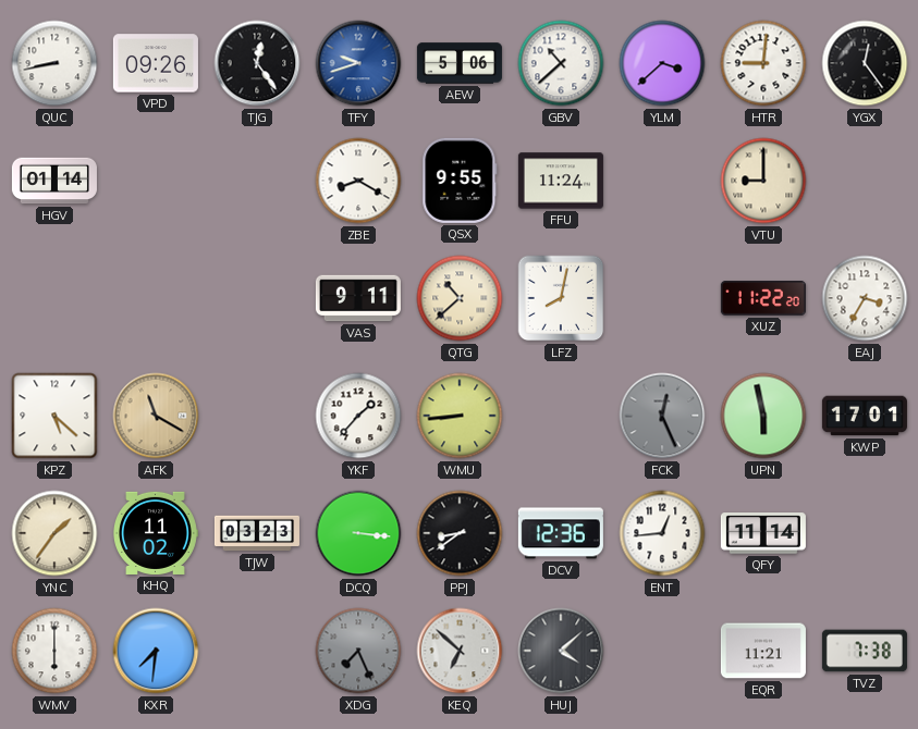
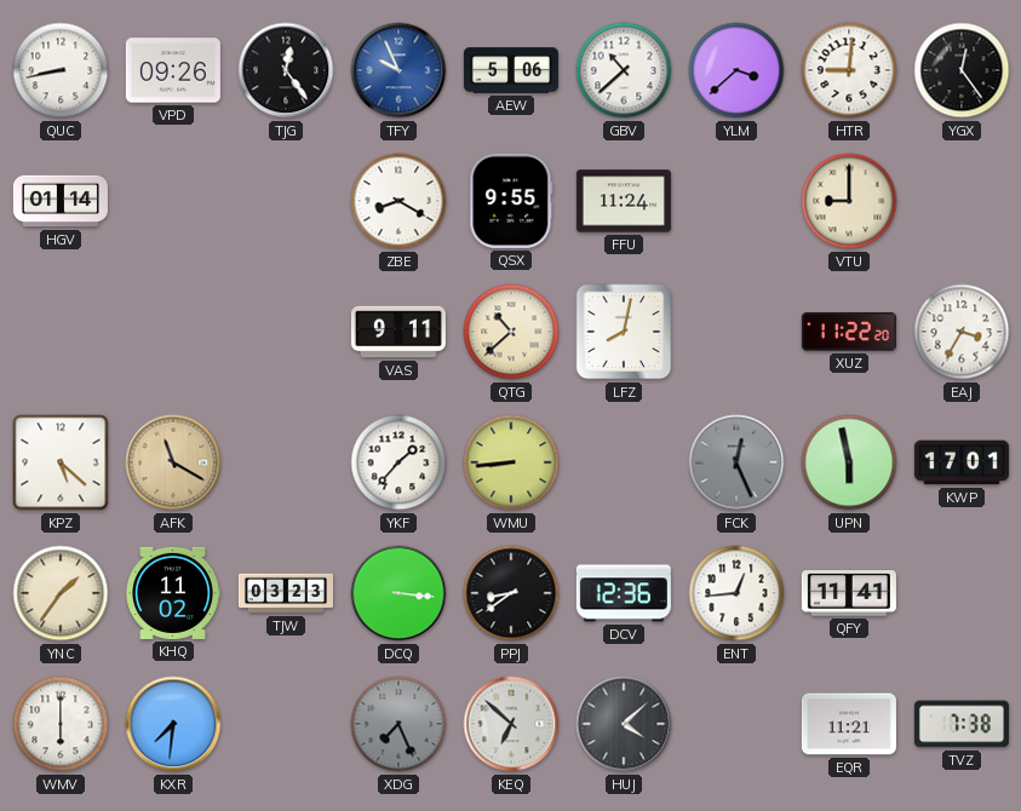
TFY: 9:42 -> 9:56 (398, 70)
QFY: 11:14 -> 11:41 (849, 593)
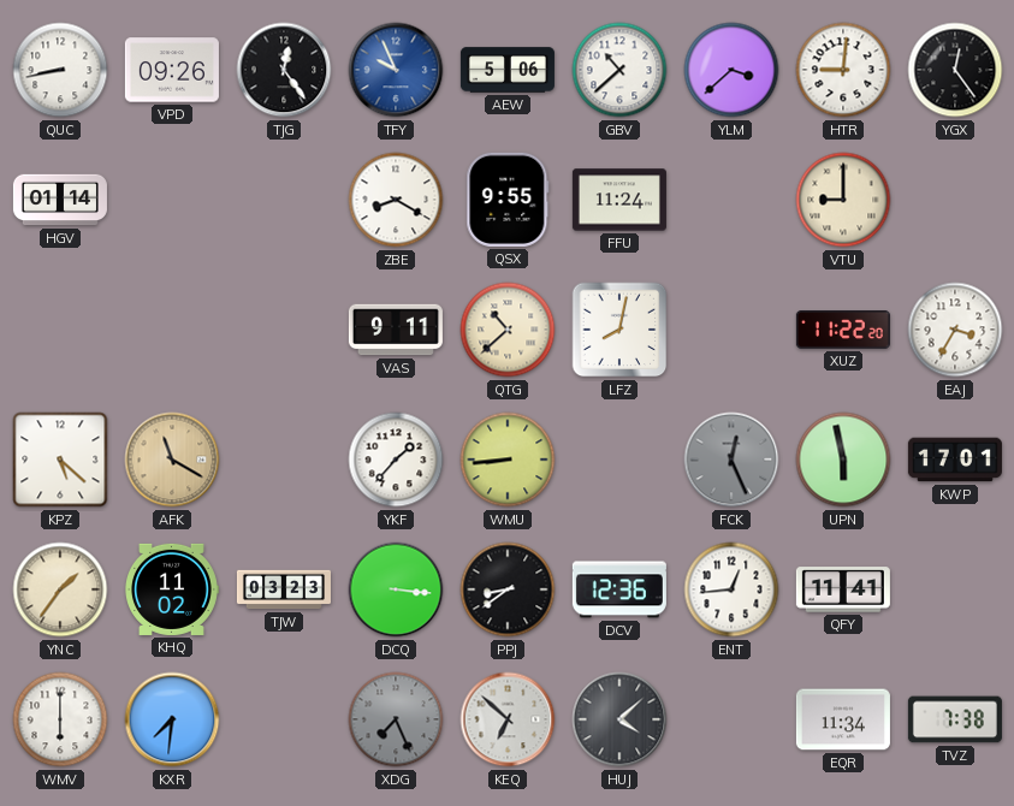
EQR: 11:21 -> 11:34 (843, 719)
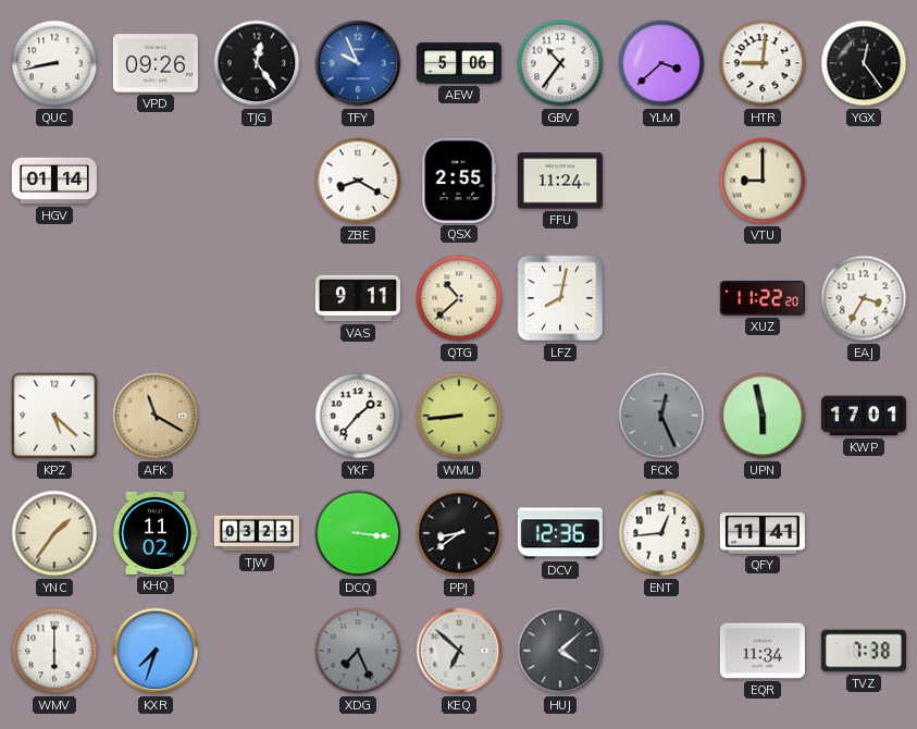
GBV: 10:38 -> 10:36 (560, 63)
QSX: 9:55 -> 2:55 (459, 181)
KXR: 7:31 -> 7:33 (156, 651)
